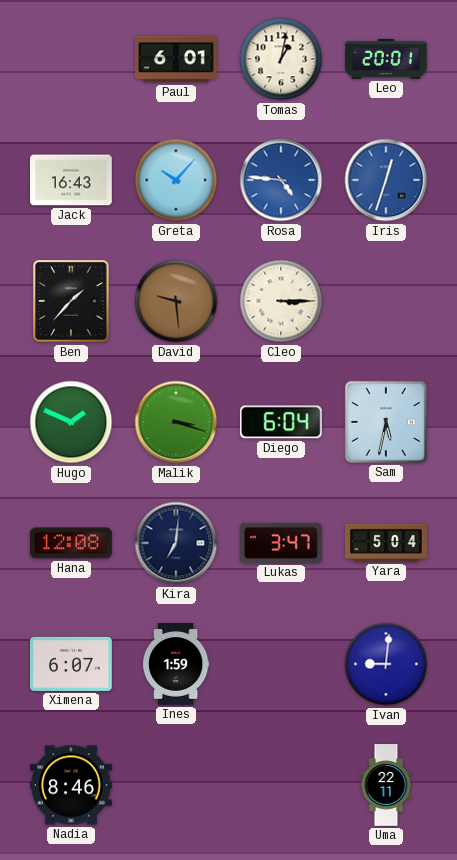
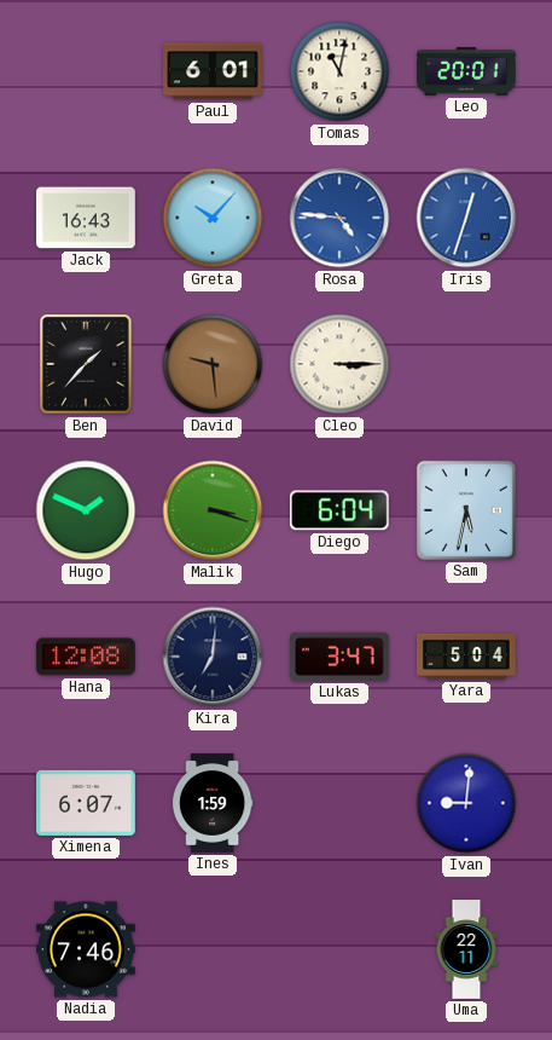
Tomas: 1:02 -> 11:02 (339, 71)
Nadia: 8:46 -> 7:46 (87, 949)
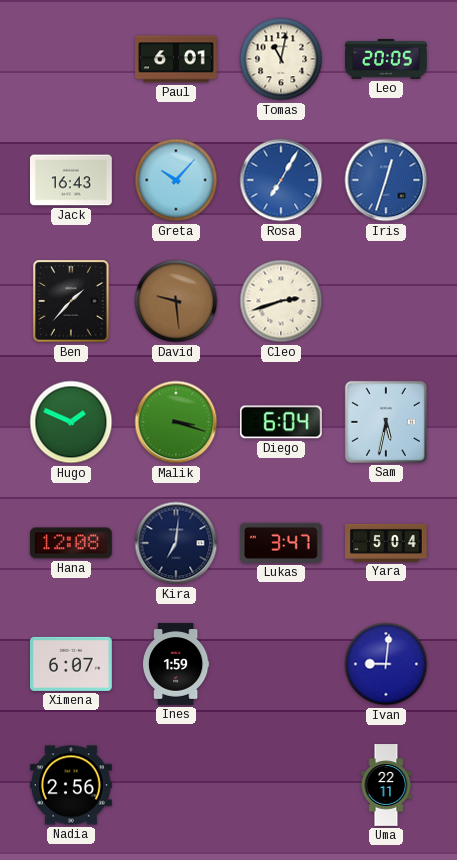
Leo: 20:01 -> 20:05 (387, 59)
Rosa: 4:46 -> 7:05 (281, 180)
Cleo: 3:15 -> 2:42 (281, 301)
Nadia: 7:46 -> 2:56 (72, 785)
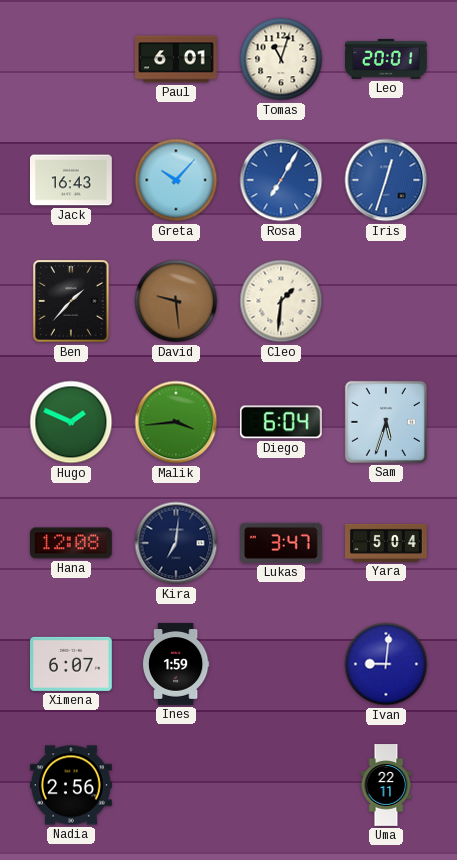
Tomas: 11:02 -> 11:03 (281, 59)
Leo: 20:05 -> 20:01 (387, 59)
Cleo: 2:42 -> 1:31 (281, 301)
Malik: 3:18 -> 3:44 (176, 422)
Sam: 5:32 -> 5:33 (386, 422)
